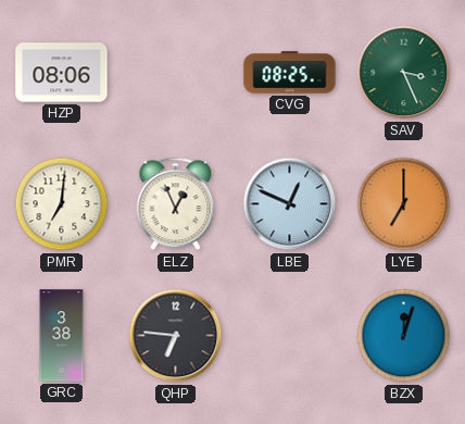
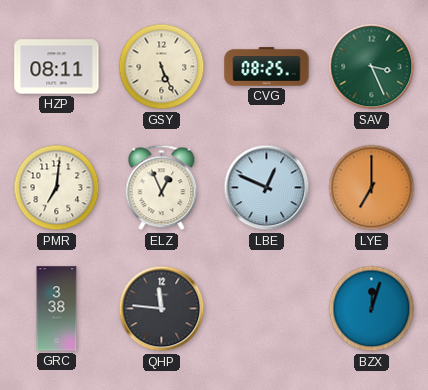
HZP: 08:06 -> 08:11 (57, 67)
GSY: none -> 5:26 (162, 67)
QHP: 6:46 -> 11:46 (162, 309)
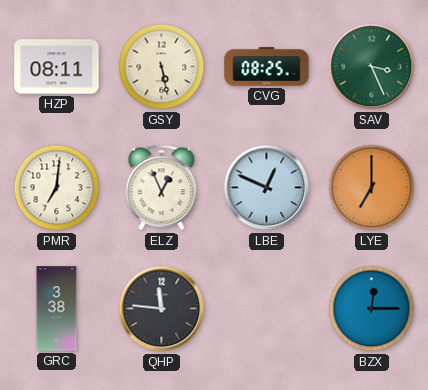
GSY: 5:26 -> 5:28 (162, 67)
BZX: 12:03 -> 12:15 (372, 309)
